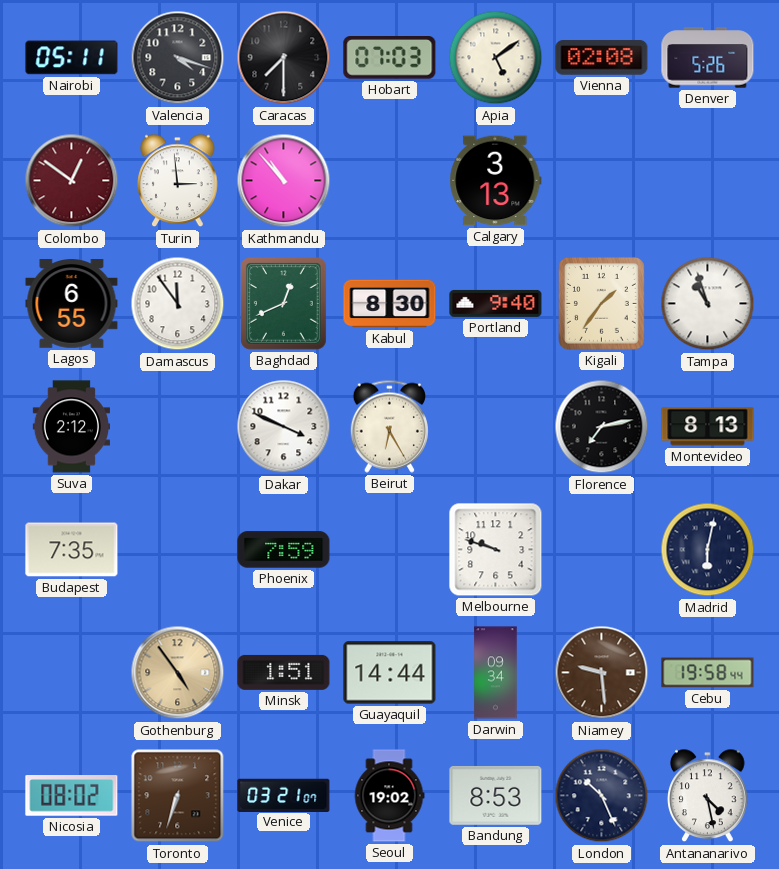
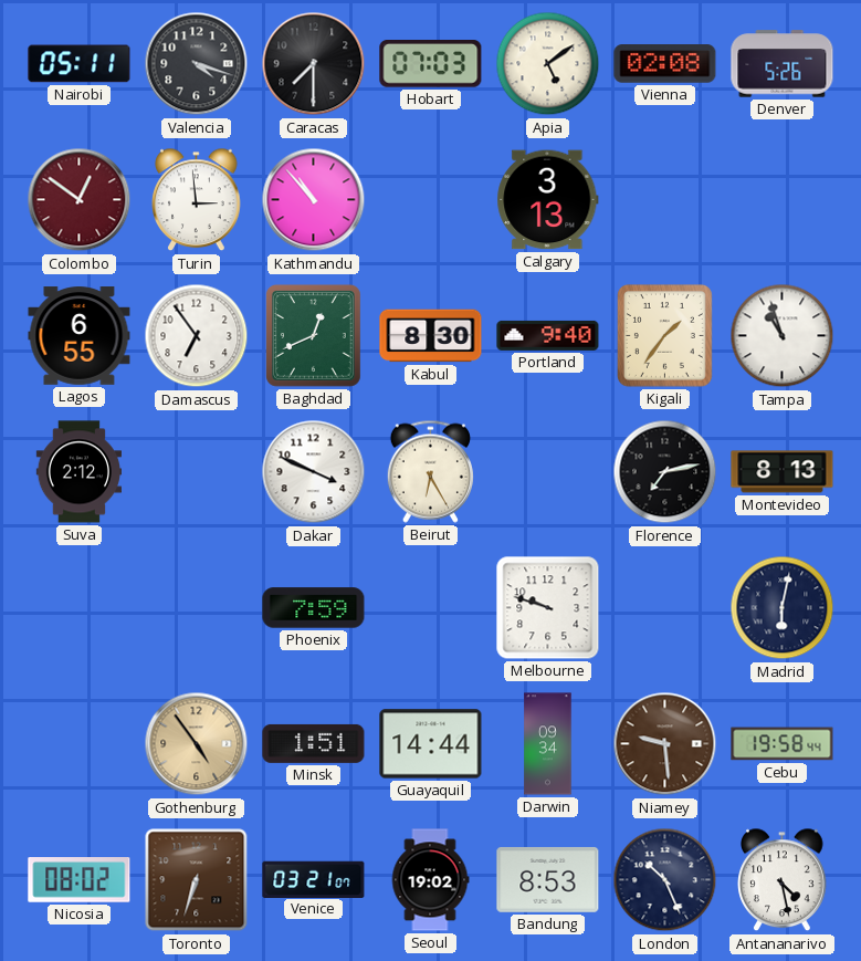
Damascus: 11:54 -> 6:54 (197, 336)
Budapest: 7:35 -> none (72, 550)
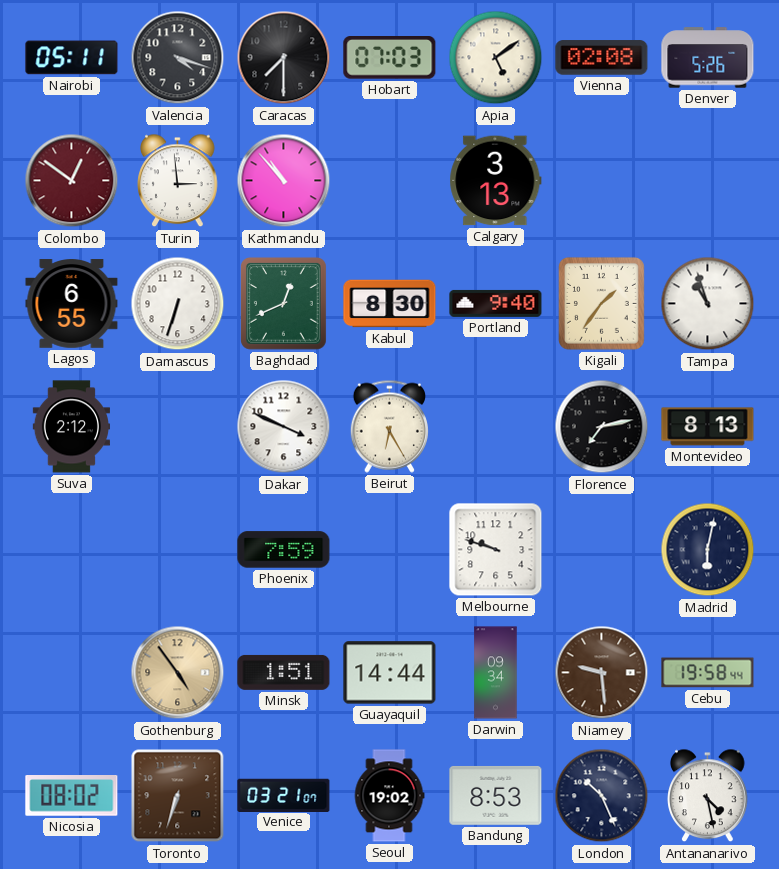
Damascus: 6:54 -> 6:33 (178, 304)
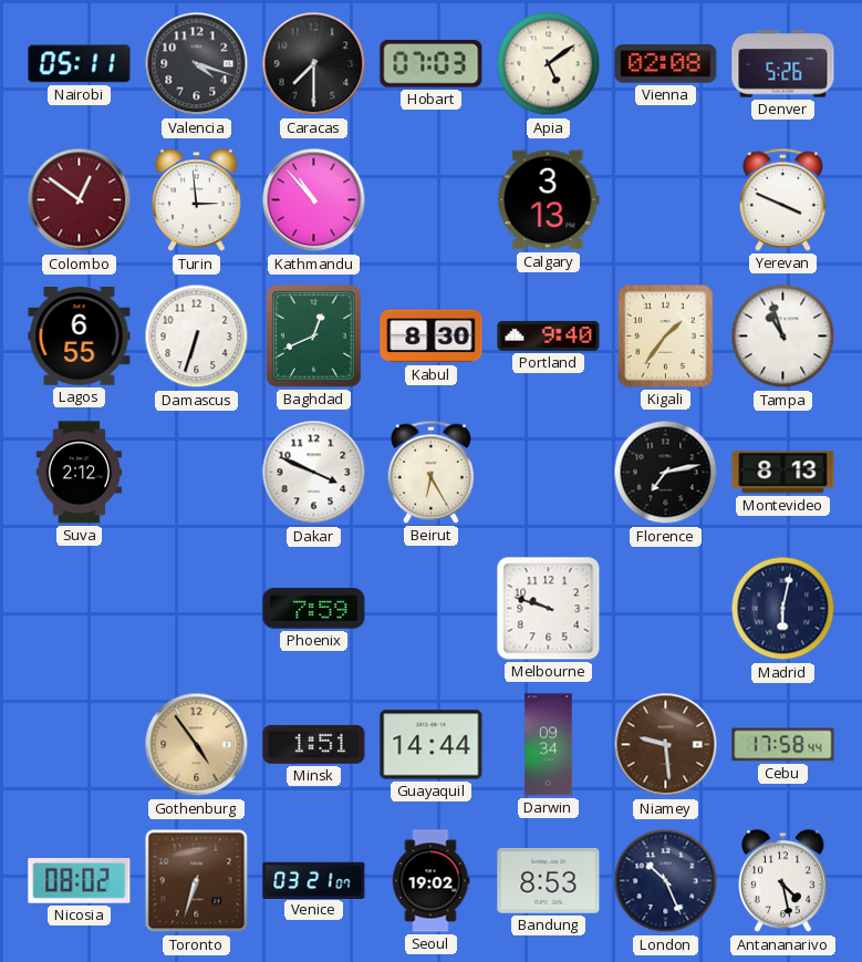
Yerevan: none -> 3:49 (782, 199)
Cebu: 19:58 -> 17:58 (783, 745)
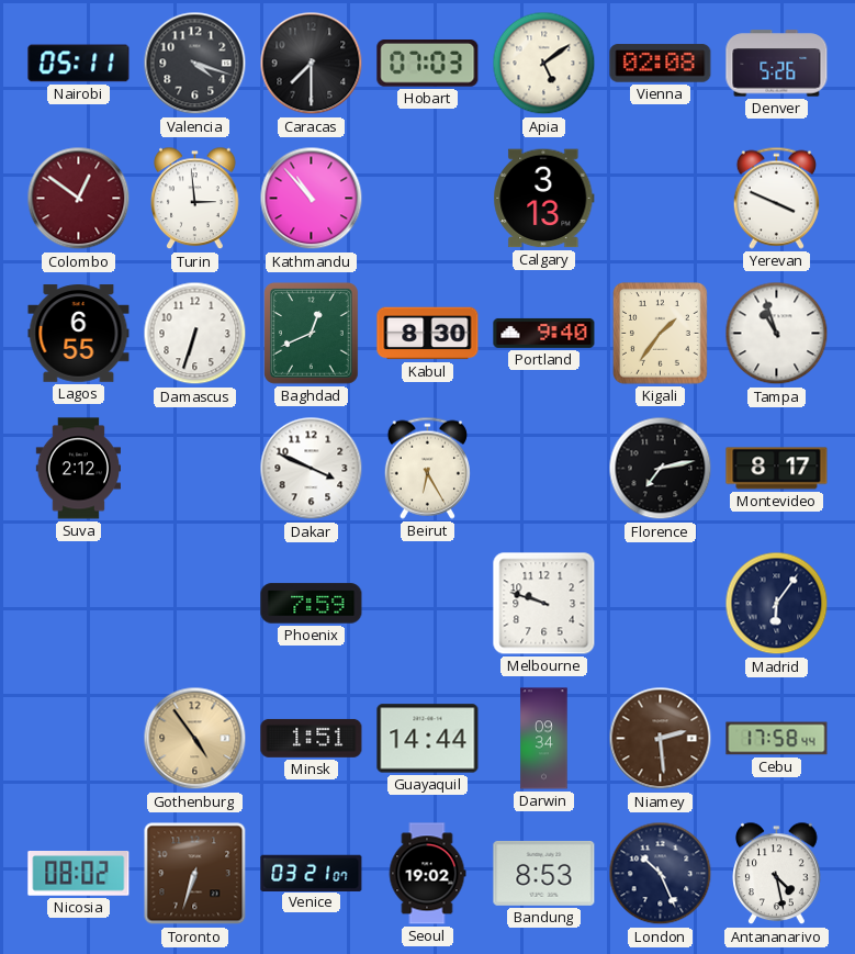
Montevideo: 8:13 -> 8:17 (777, 469)
Madrid: 6:02 -> 6:06 (777, 604)
Niamey: 9:29 -> 2:29 (661, 739)
